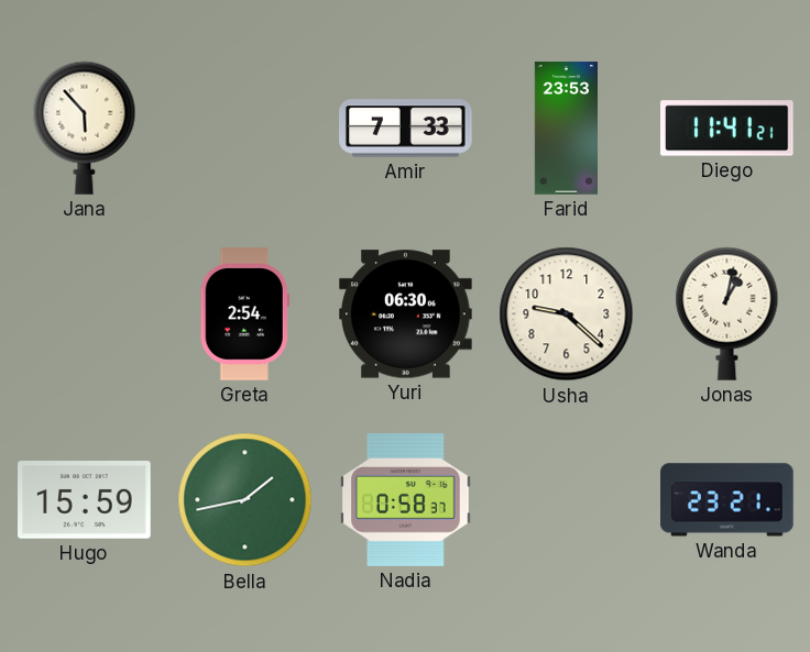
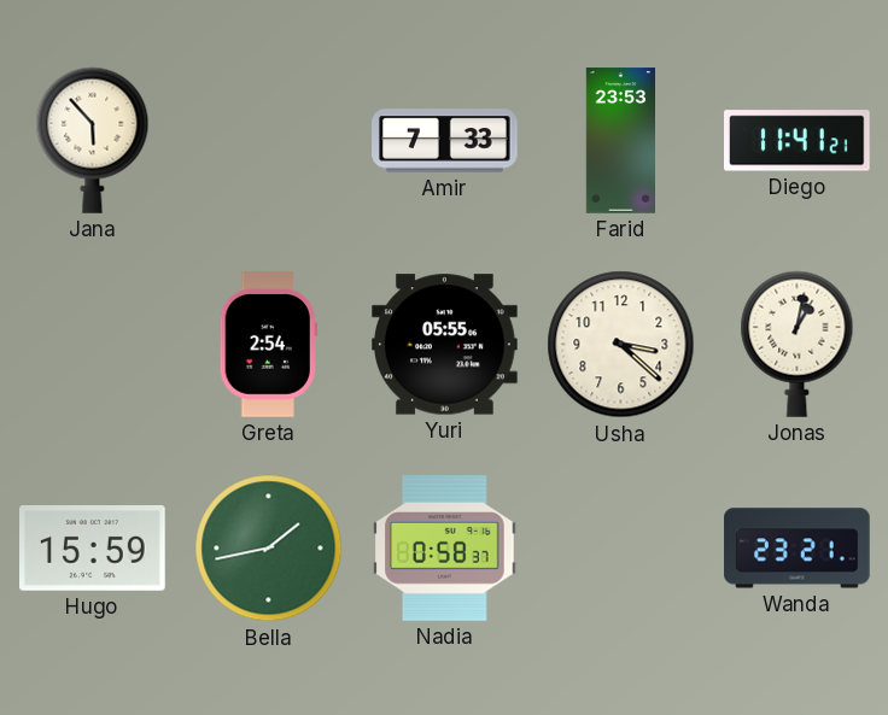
Yuri: 06:30 -> 05:55 (445, 345)
Usha: 9:22 -> 3:22 (621, 345)
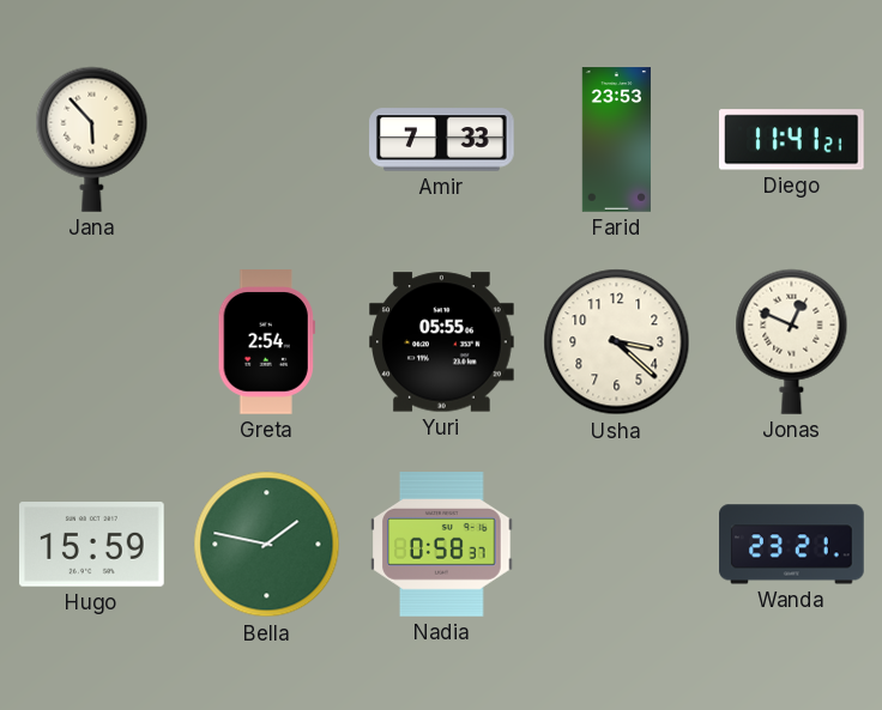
Jonas: 1:02 -> 12:49 (792, 341)
Bella: 1:43 -> 1:47 (267, 545)
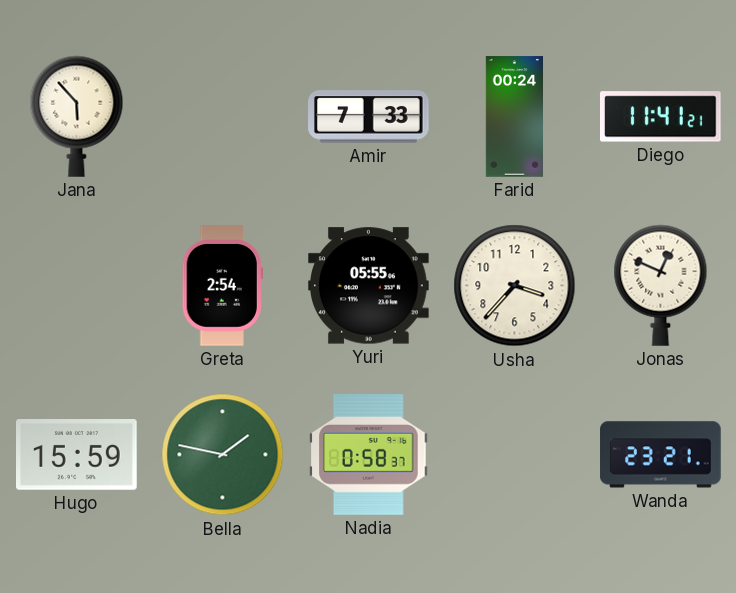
Farid: 23:53 -> 00:24 (514, 117)
Usha: 3:22 -> 3:37 (515, 286)
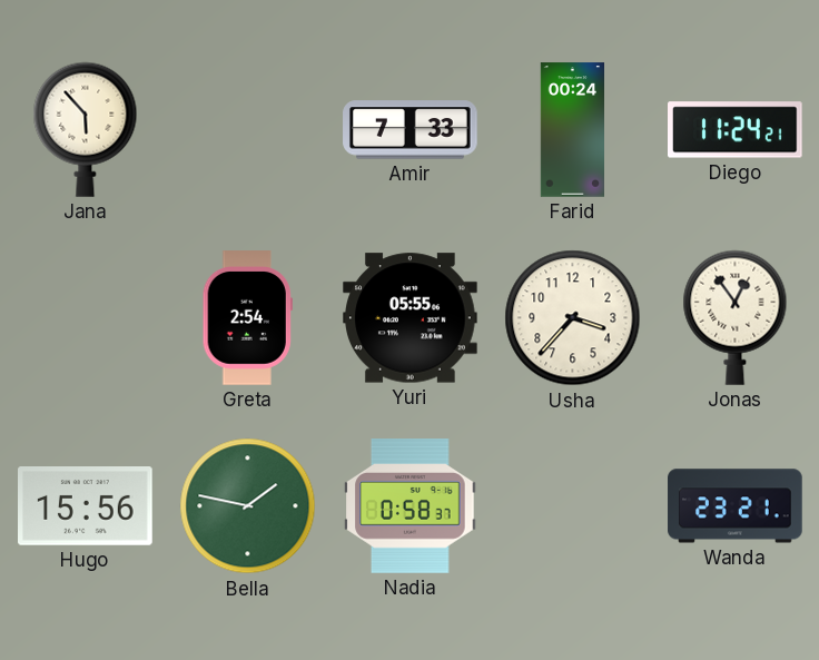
Diego: 11:41 -> 11:24 (736, 130)
Jonas: 12:49 -> 12:54 (736, 317)
Hugo: 15:59 -> 15:56 (86, 506)
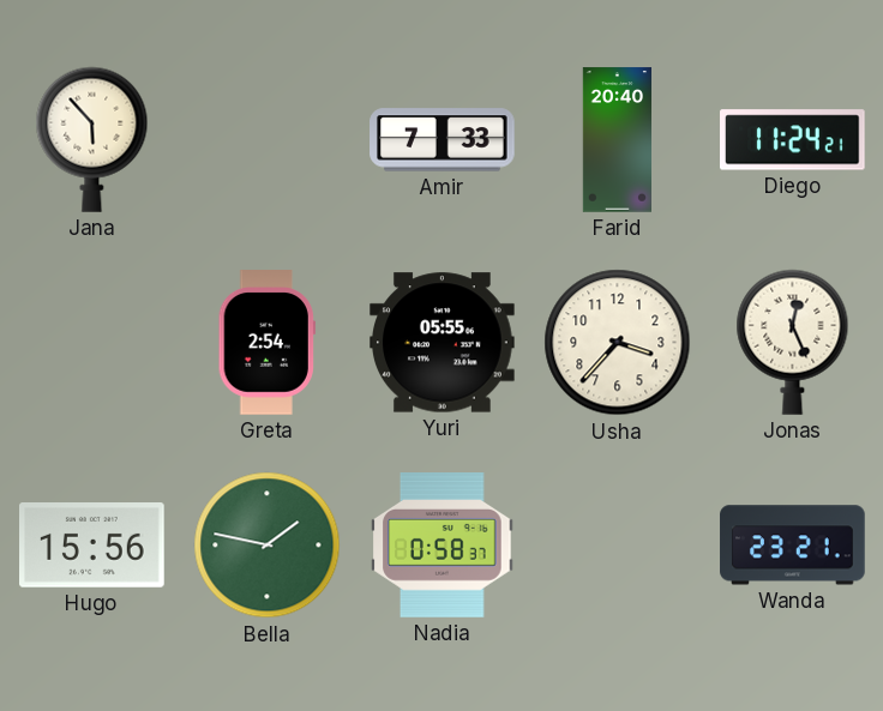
Farid: 00:24 -> 20:40 (617, 140)
Jonas: 12:54 -> 12:26 (793, 342)
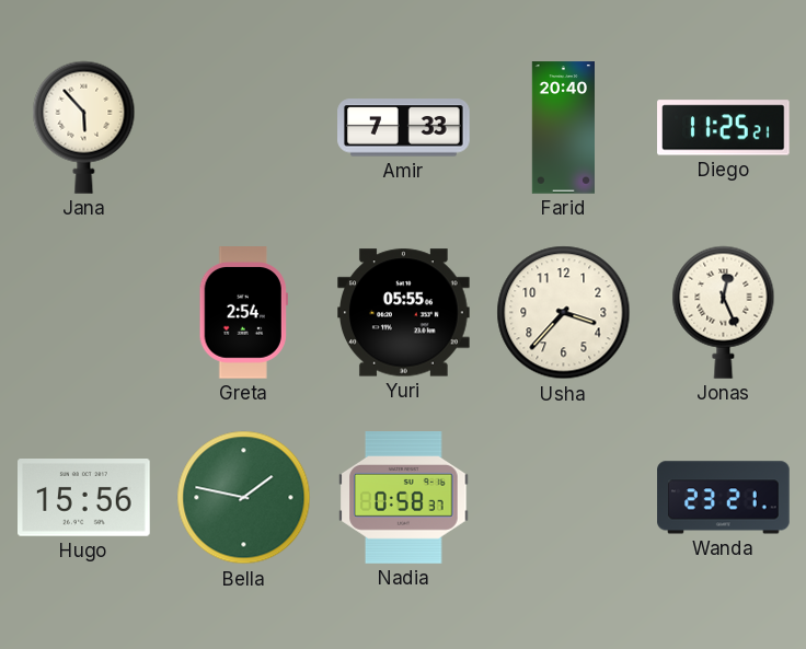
Diego: 11:24 -> 11:25 (724, 128)
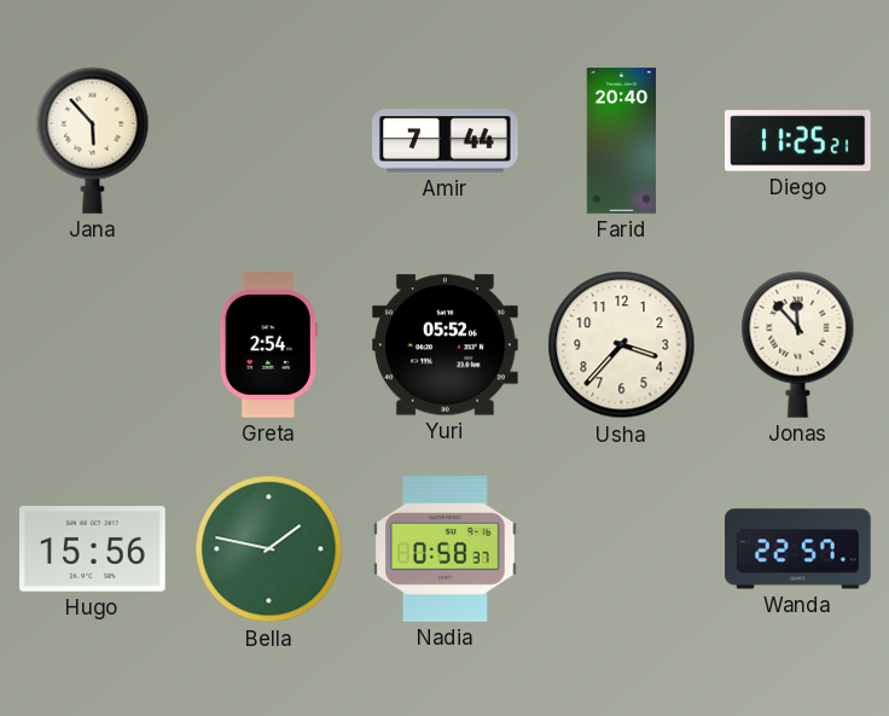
Amir: 7:33 -> 7:44 (446, 141)
Yuri: 05:55 -> 05:52 (446, 345)
Jonas: 12:26 -> 11:53 (798, 344)
Wanda: 23:21 -> 22:57 (798, 549)
